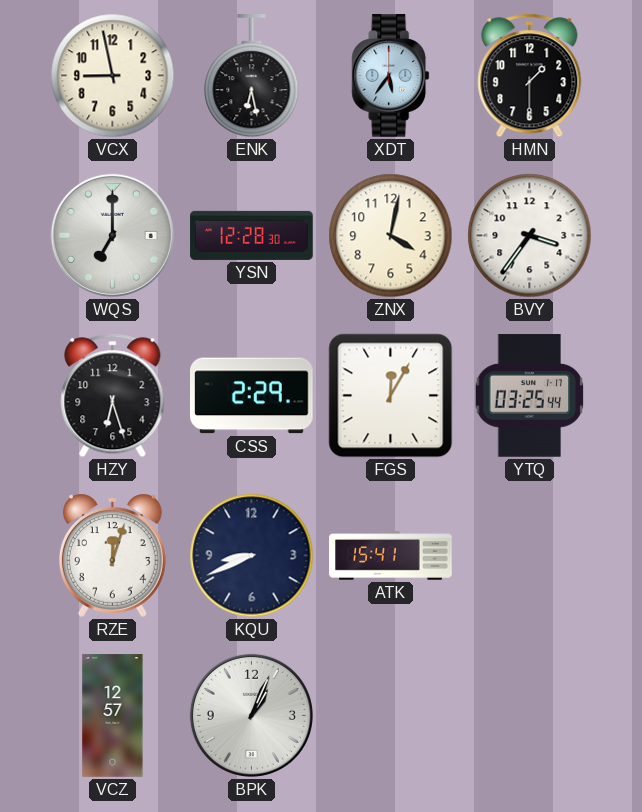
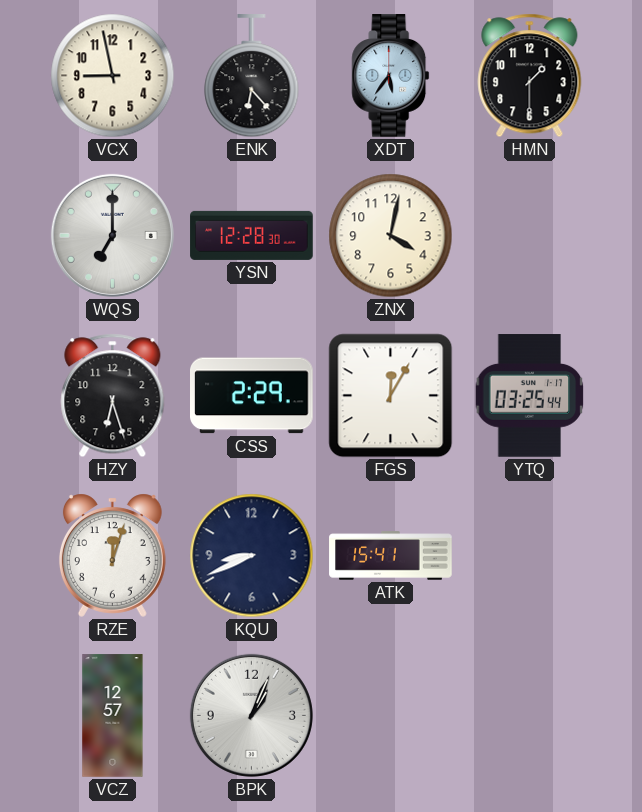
ENK: 6:28 -> 6:23 (252, 76)
BVY: 3:36 -> none (530, 236)
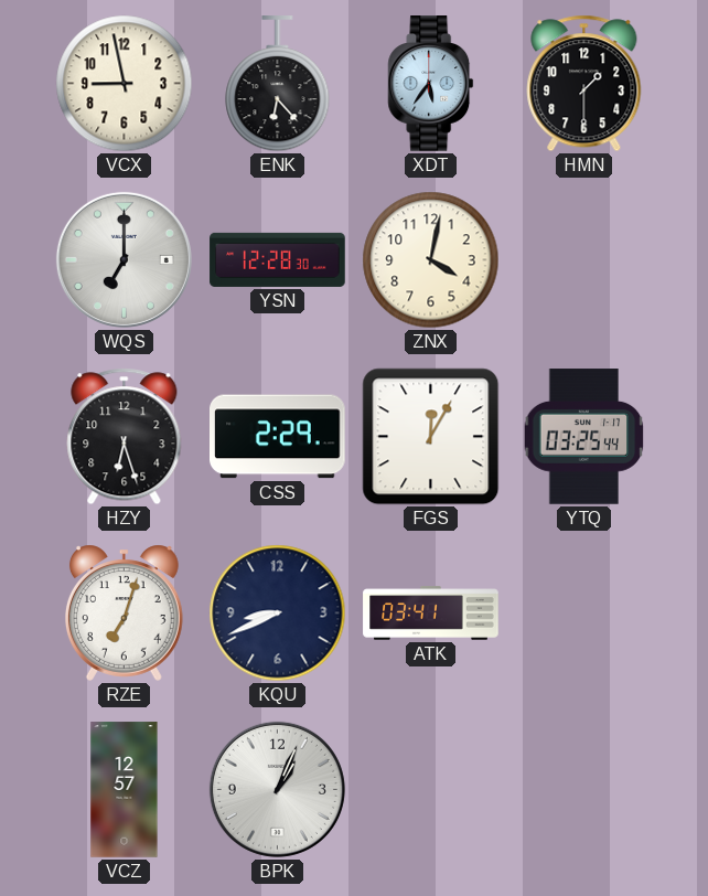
RZE: 12:03 -> 7:03 (124, 612)
ATK: 15:41 -> 03:41 (431, 614)
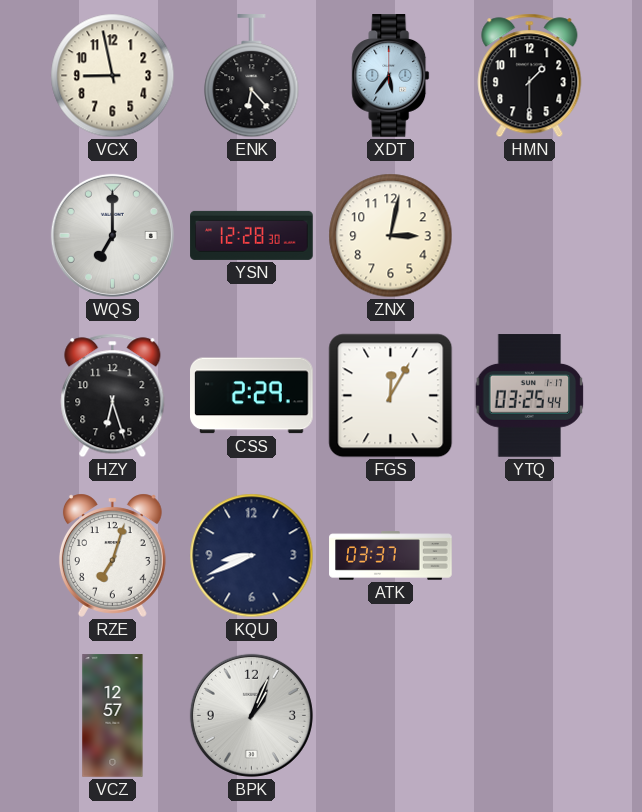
ZNX: 4:02 -> 3:02 (391, 236)
ATK: 03:41 -> 03:37 (391, 556)
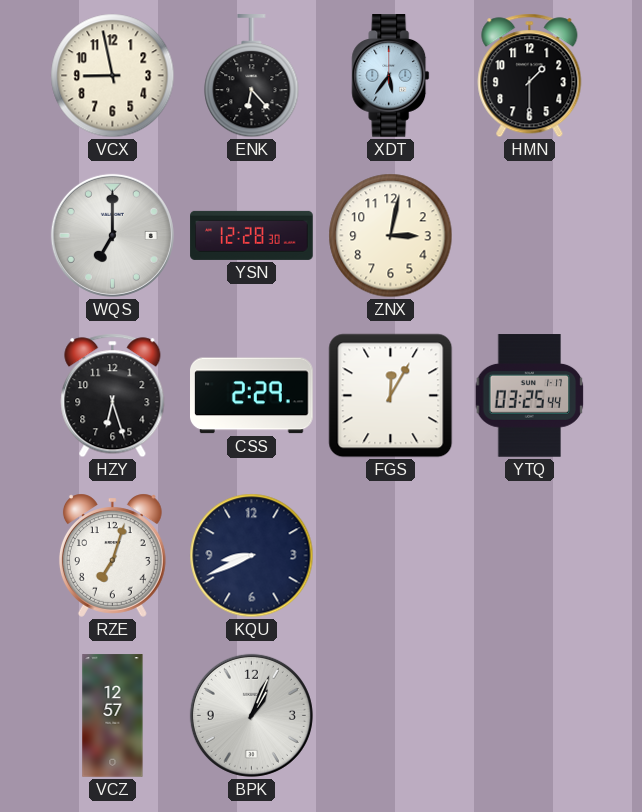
ATK: 03:37 -> none (391, 556)
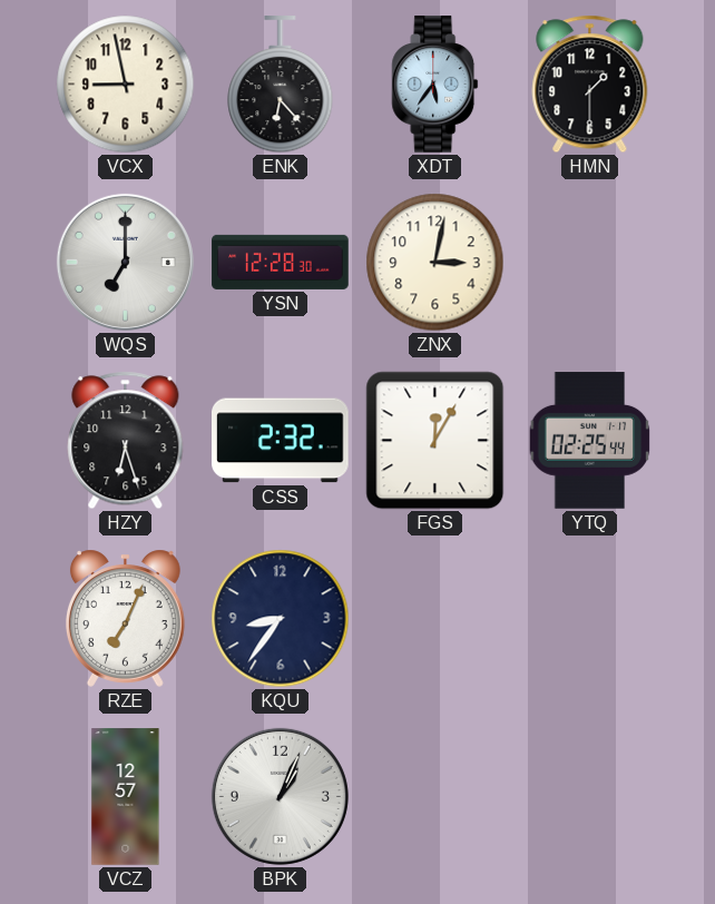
CSS: 2:29 -> 2:32 (281, 441)
YTQ: 03:25 -> 02:25 (590, 441)
RZE: 7:03 -> 7:04 (125, 618)
KQU: 8:41 -> 8:36 (281, 619)
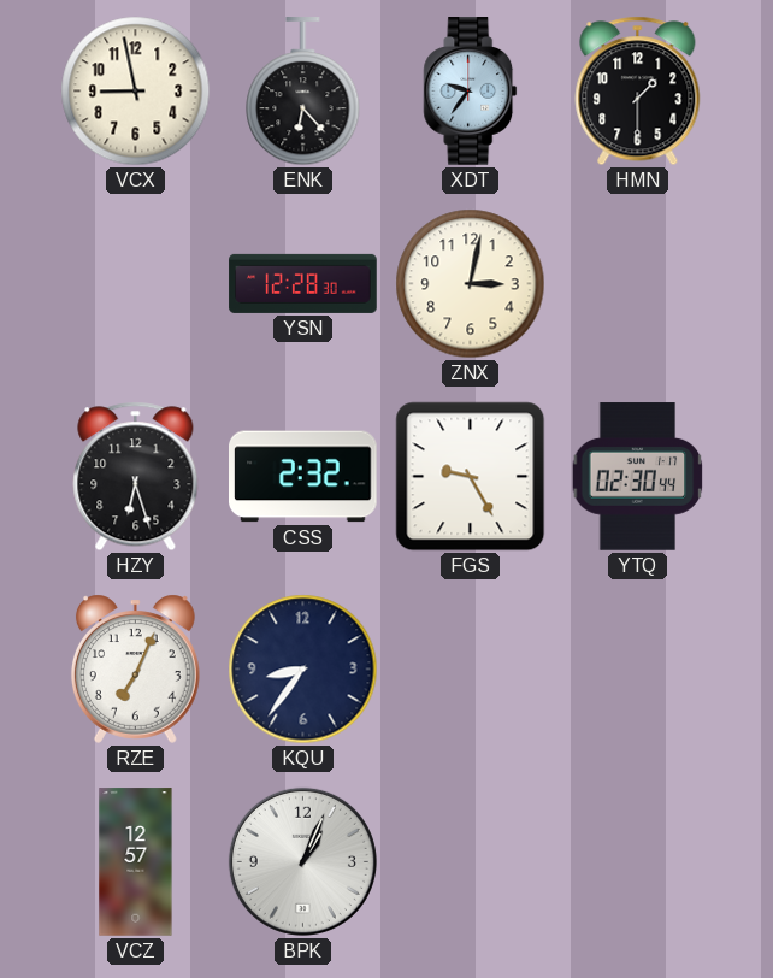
XDT: 5:36 -> 9:36 (471, 92)
WQS: 7:00 -> none (125, 262)
FGS: 12:05 -> 9:25 (471, 477)
YTQ: 02:25 -> 02:30 (638, 477)
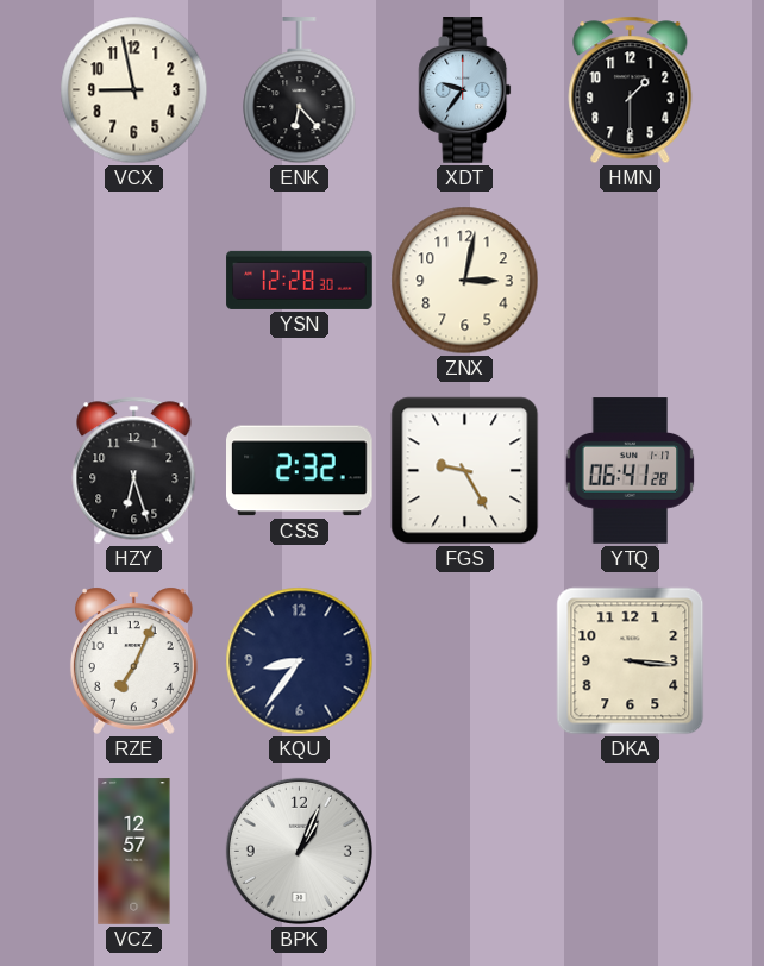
YTQ: 02:30 -> 06:41 (631, 471)
DKA: none -> 3:16 (631, 661)
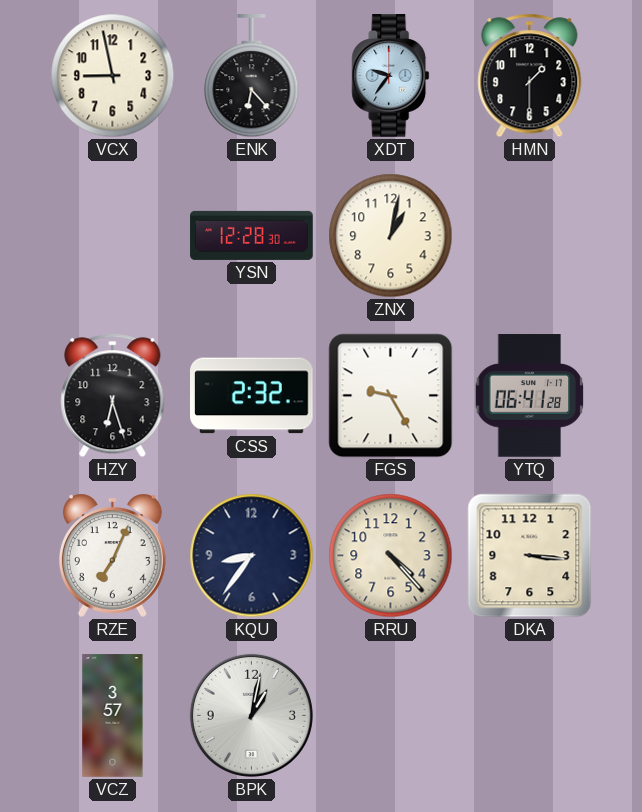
ZNX: 3:02 -> 1:02 (391, 236)
RRU: none -> 4:23 (391, 556)
VCZ: 12:57 -> 3:57 (113, 716)
BPK: 1:04 -> 1:02 (251, 715)
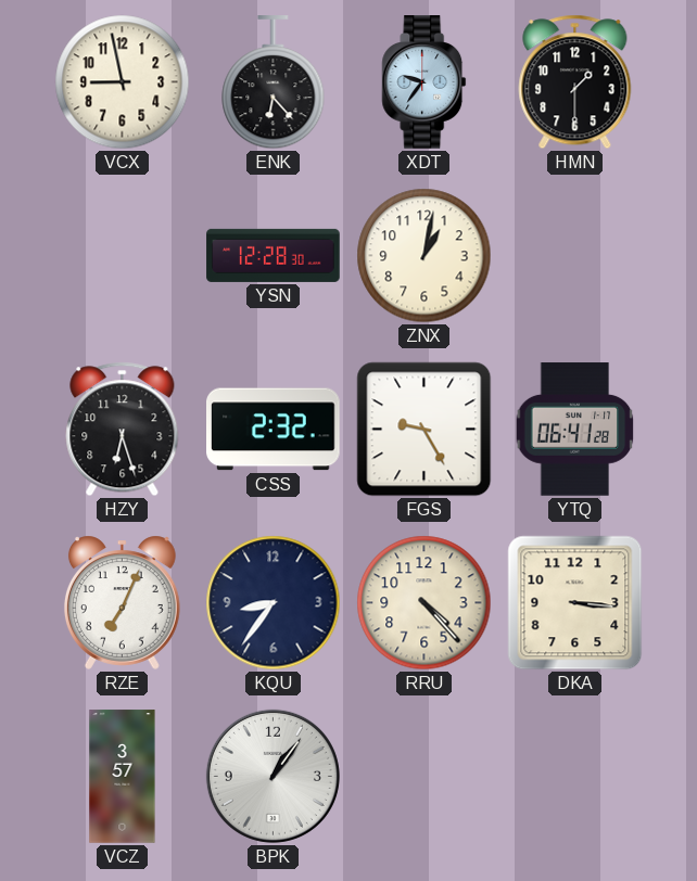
BPK: 1:02 -> 1:06 (273, 776)
